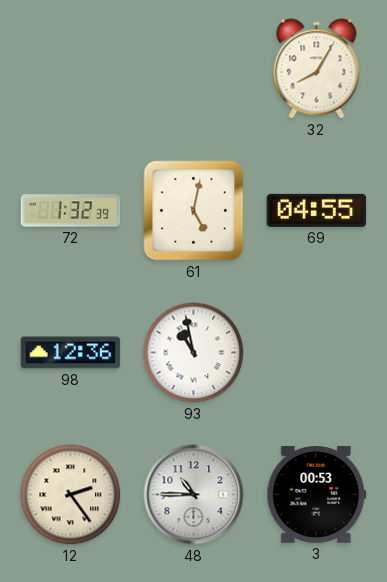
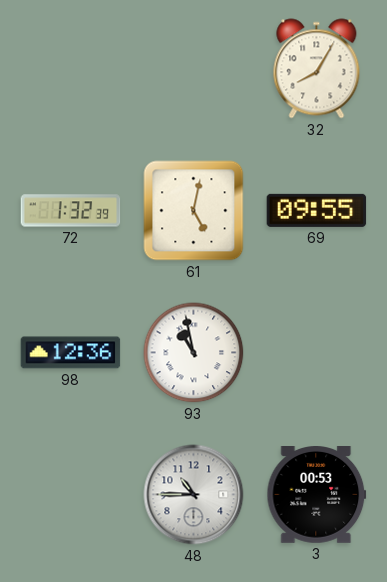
69: 04:55 -> 09:55 (317, 210)
12: 2:24 -> none (71, 495)
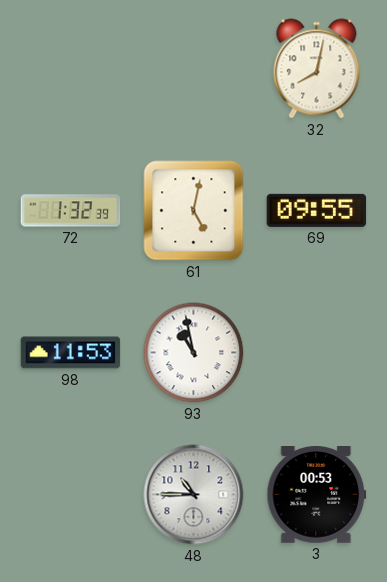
32: 8:05 -> 8:02 (317, 69)
98: 12:36 -> 11:53 (71, 353)
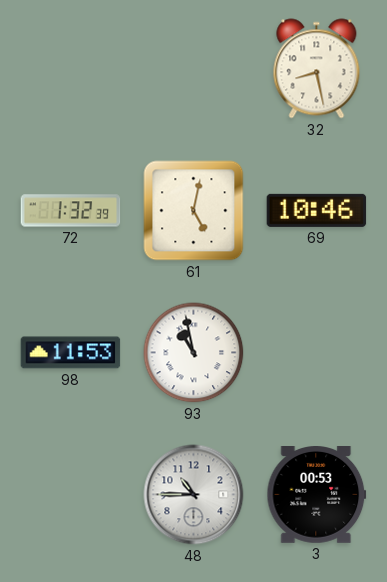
32: 8:02 -> 8:28 (317, 69)
69: 09:55 -> 10:46 (317, 210)
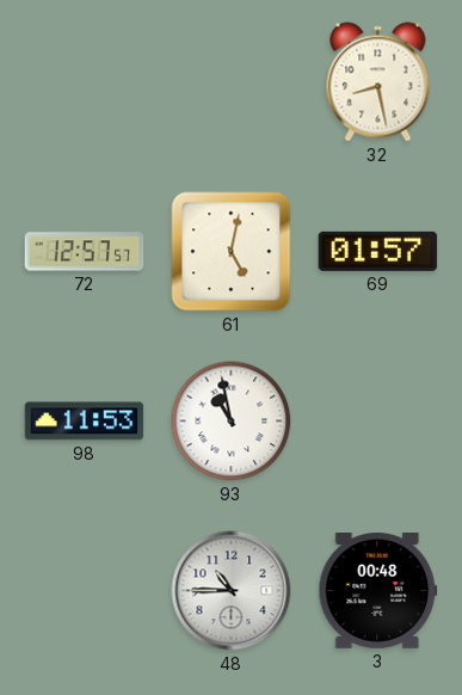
72: 1:32 -> 12:57 (85, 252)
69: 10:46 -> 01:57 (378, 251)
3: 00:53 -> 00:48 (378, 591)
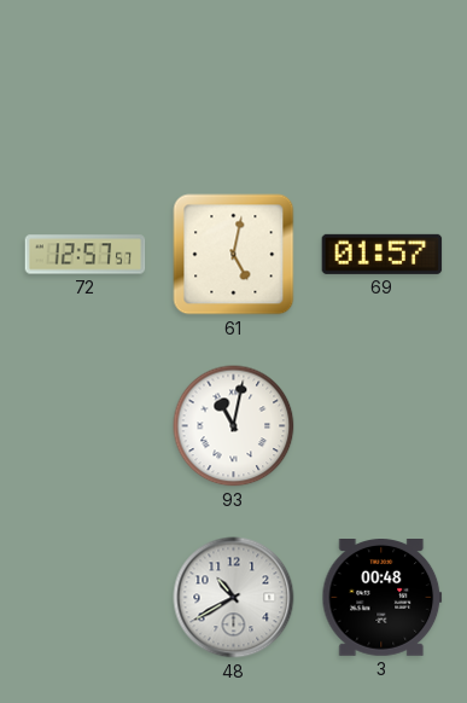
32: 8:28 -> none (378, 82)
98: 11:53 -> none (85, 422)
93: 10:58 -> 11:02 (234, 426)
48: 10:45 -> 10:40 (234, 598)
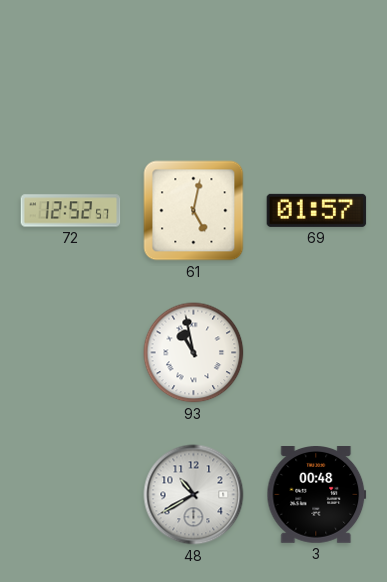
72: 12:57 -> 12:52 (71, 211)
93: 11:02 -> 10:58 (194, 353)
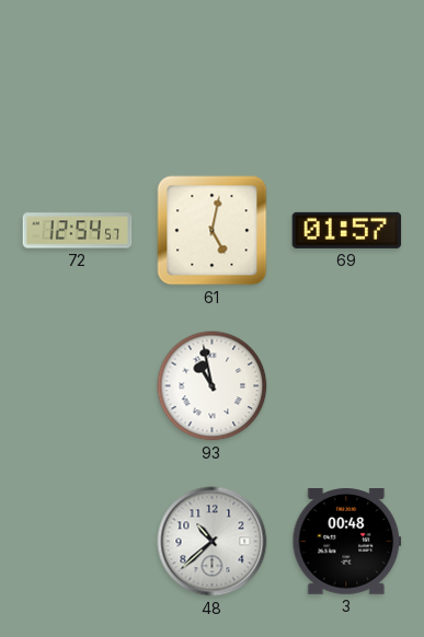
72: 12:52 -> 12:54 (78, 231)
48: 10:40 -> 10:38 (213, 542)
